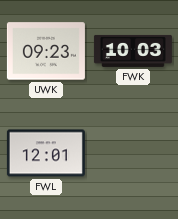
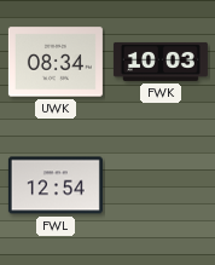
UWK: 09:23 -> 08:34 (56, 62)
FWL: 12:01 -> 12:54 (56, 185)
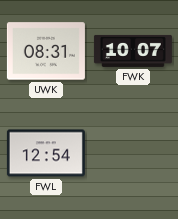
UWK: 08:34 -> 08:31 (46, 51)
FWK: 10:03 -> 10:07 (133, 51)
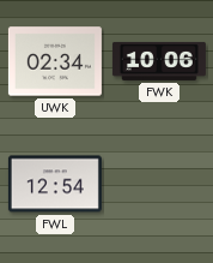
UWK: 08:31 -> 02:34 (55, 61)
FWK: 10:07 -> 10:06 (159, 61)
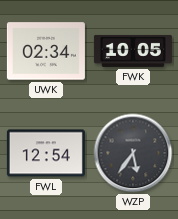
FWK: 10:06 -> 10:05 (133, 51)
WZP: none -> 5:36 (133, 153)
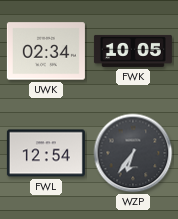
WZP: 5:36 -> 6:36 (133, 153)
